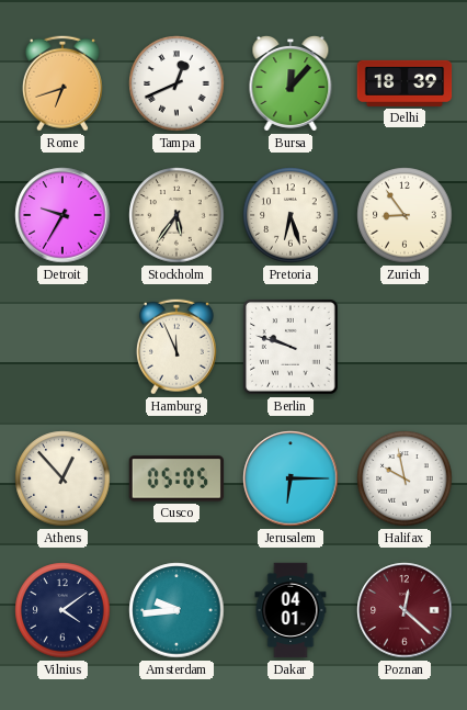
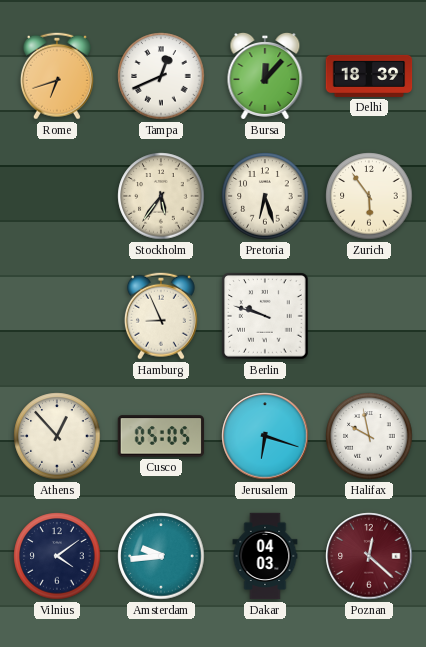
Detroit: 9:35 -> none (62, 215)
Zurich: 8:54 -> 5:54 (369, 196)
Hamburg: 11:56 -> 8:56 (161, 316)
Jerusalem: 6:15 -> 6:18 (265, 436)
Dakar: 04:01 -> 04:03 (265, 556)
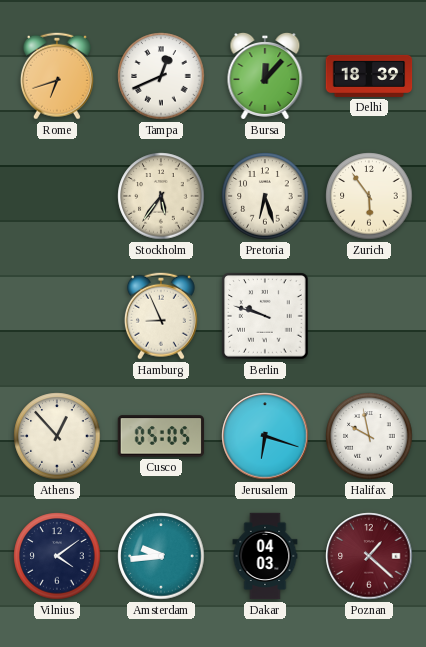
Poznan: 12:22 -> 1:22 (369, 556)
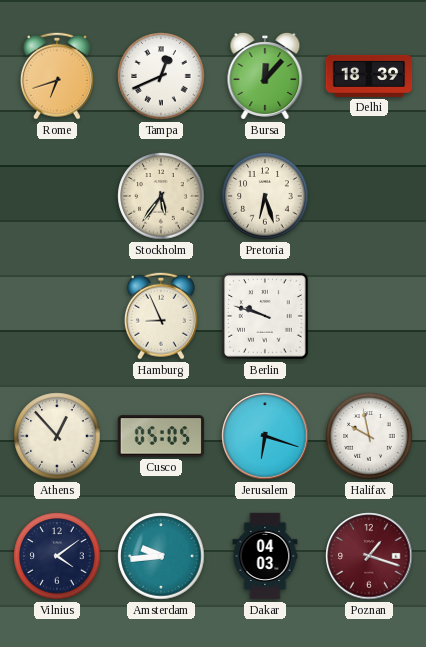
Zurich: 5:54 -> none (369, 196)
Poznan: 1:22 -> 1:18 (369, 556)
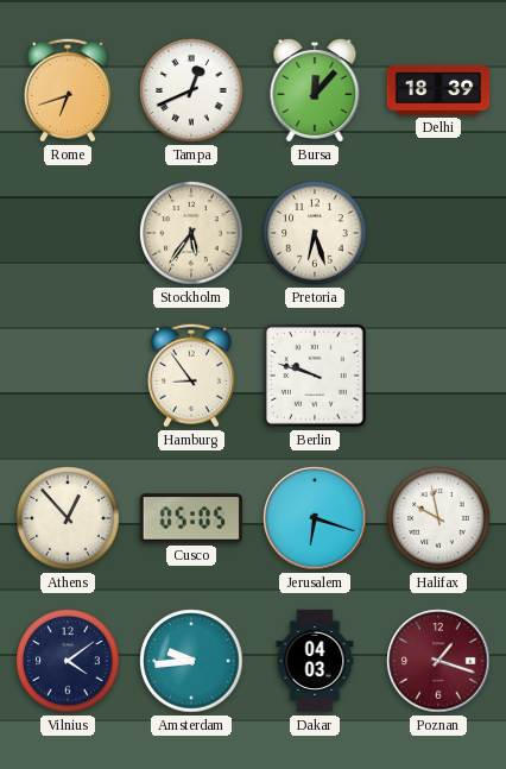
Hamburg: 8:56 -> 8:54 (191, 376)
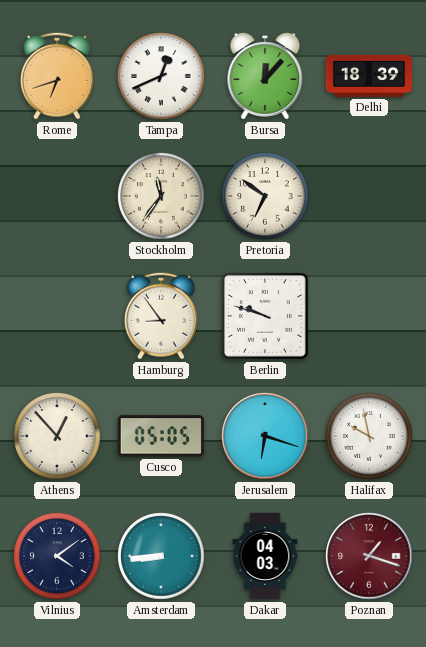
Stockholm: 5:36 -> 11:36 (161, 196)
Pretoria: 6:27 -> 6:51 (265, 196)
Amsterdam: 9:44 -> 8:44 (161, 556)
